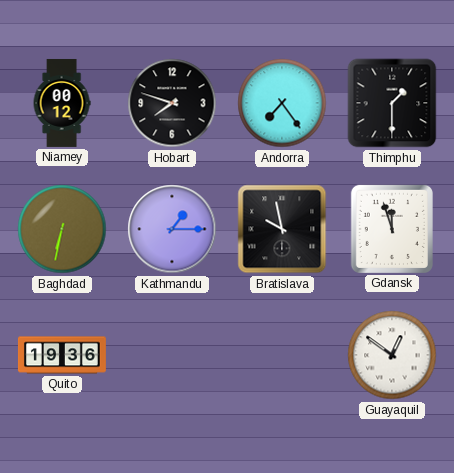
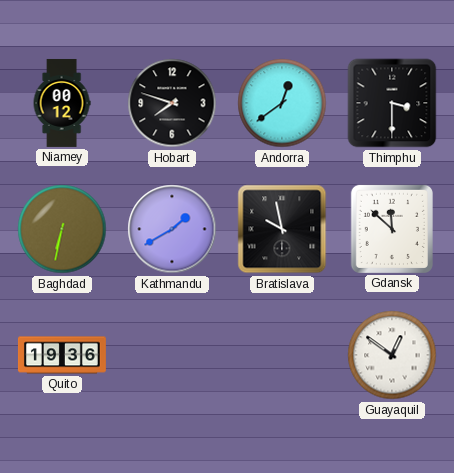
Andorra: 7:24 -> 12:39 (282, 103)
Thimphu: 1:30 -> 3:30 (392, 103)
Kathmandu: 1:15 -> 1:40 (172, 229)
Gdansk: 11:57 -> 11:52 (392, 229)
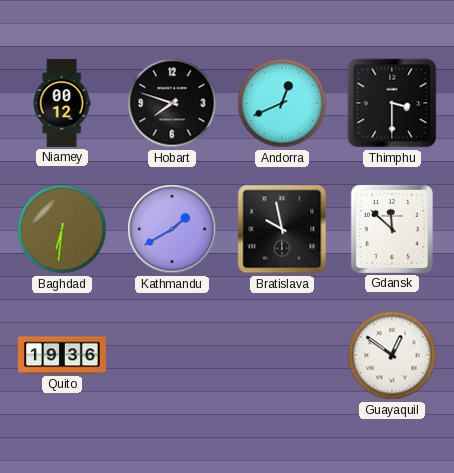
Andorra: 12:39 -> 12:41 (282, 103)
Baghdad: 6:32 -> 6:31 (62, 229)
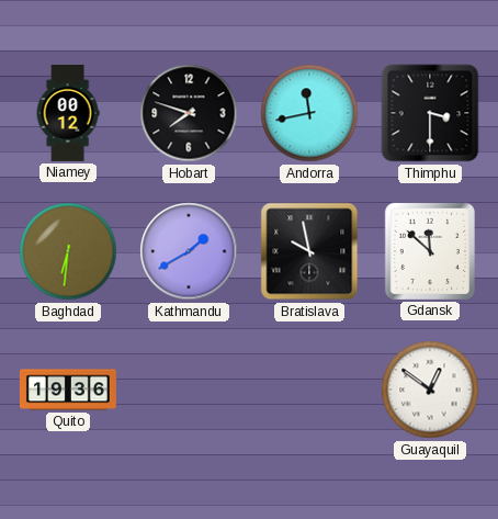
Andorra: 12:41 -> 11:43 (309, 113)
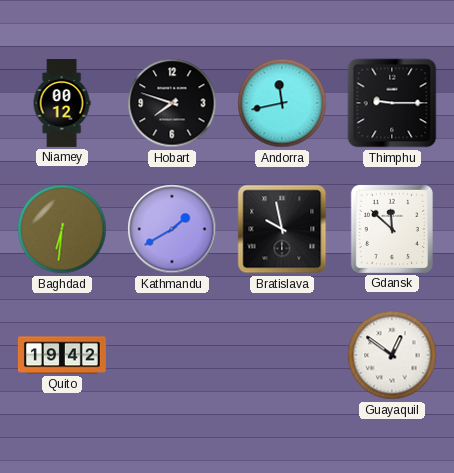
Thimphu: 3:30 -> 9:15 (392, 103)
Quito: 19:36 -> 19:42 (62, 355)
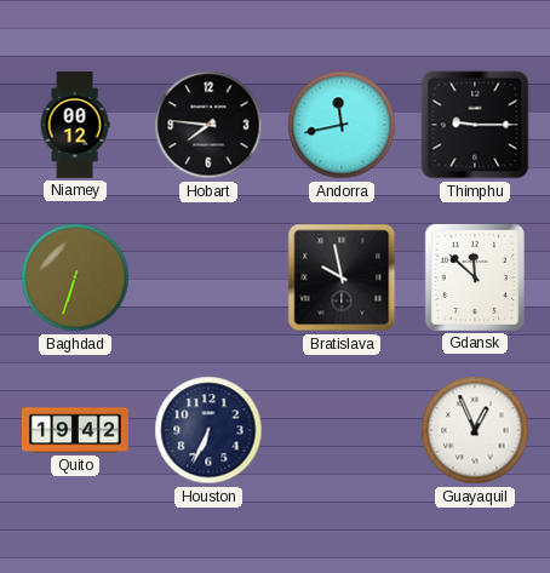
Hobart: 7:48 -> 7:46 (208, 125)
Baghdad: 6:31 -> 6:33 (75, 277)
Kathmandu: 1:40 -> none (172, 229)
Houston: none -> 6:34 (208, 430)
Guayaquil: 12:51 -> 12:56 (475, 430)
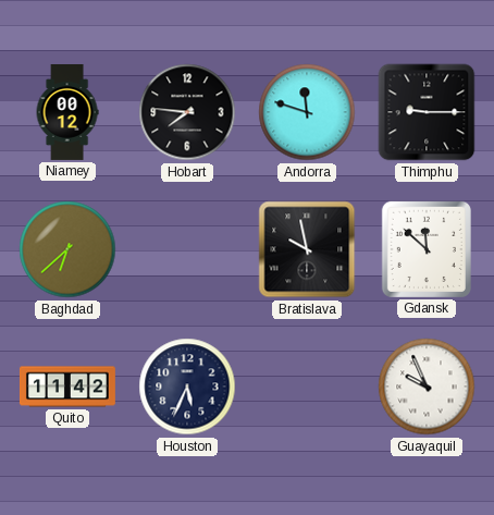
Andorra: 11:43 -> 11:48 (307, 112)
Baghdad: 6:33 -> 6:38 (67, 249)
Quito: 19:42 -> 11:42 (67, 387)
Houston: 6:34 -> 5:34 (187, 387)
Guayaquil: 12:56 -> 9:56 (427, 387)
